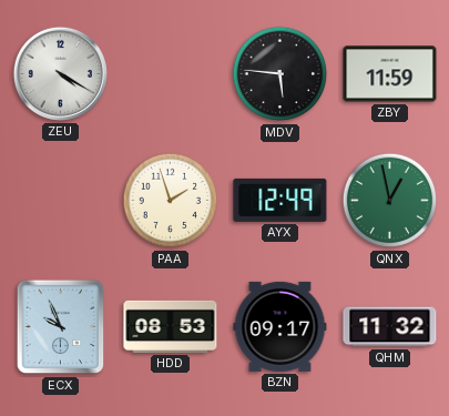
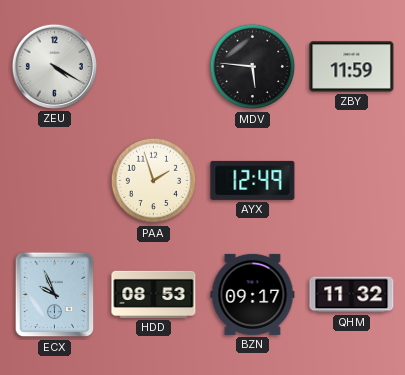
QNX: 12:58 -> none (390, 201)
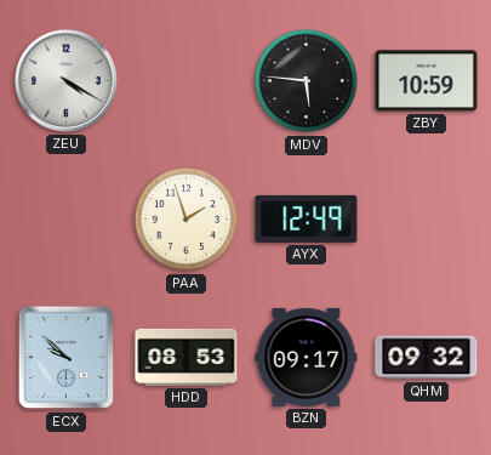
ZBY: 11:59 -> 10:59 (427, 81)
ECX: 9:56 -> 9:52 (67, 358)
QHM: 11:32 -> 09:32 (427, 358)
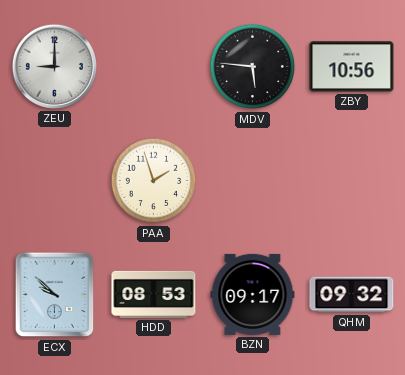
ZEU: 4:20 -> 9:00 (54, 66)
ZBY: 10:59 -> 10:56 (352, 67)
AYX: 12:49 -> none (307, 218)
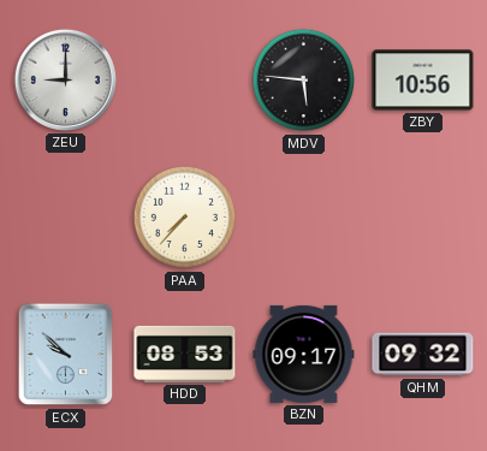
PAA: 1:57 -> 7:37 (185, 218)
